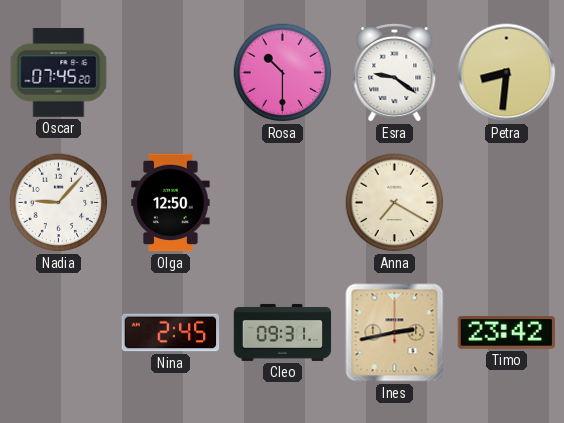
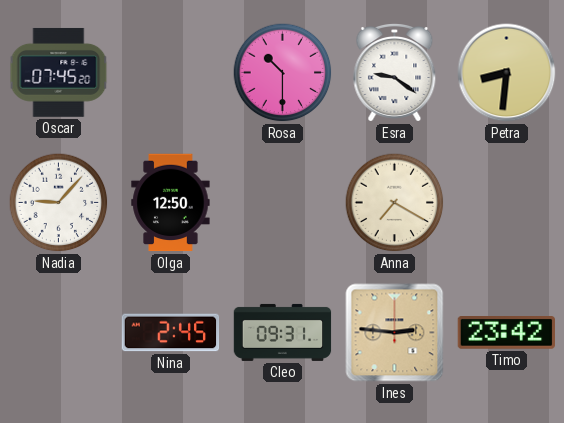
Ines: 2:43 -> 2:46 (395, 333)
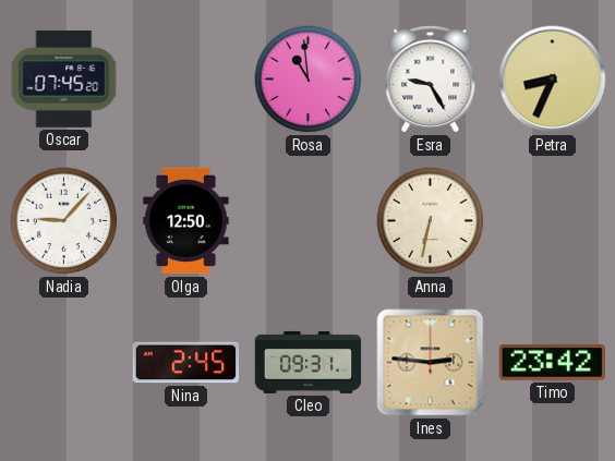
Rosa: 10:30 -> 10:59 (309, 80)
Esra: 9:21 -> 9:25 (431, 80)
Petra: 8:31 -> 8:34 (553, 80)
Anna: 7:20 -> 6:32 (431, 221)
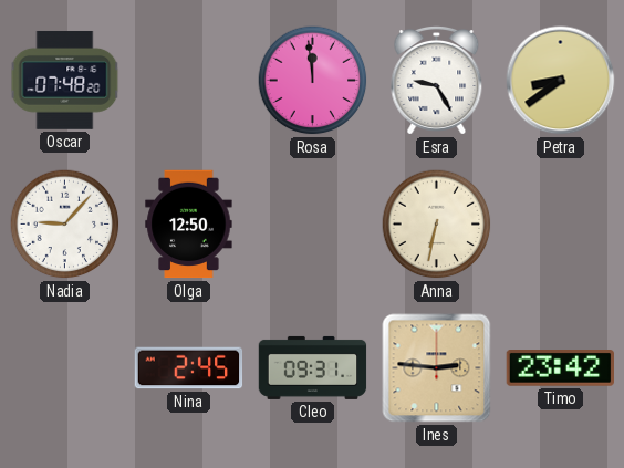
Oscar: 07:45 -> 07:48 (65, 80)
Rosa: 10:59 -> 11:59 (313, 81)
Petra: 8:34 -> 8:39 (561, 81)
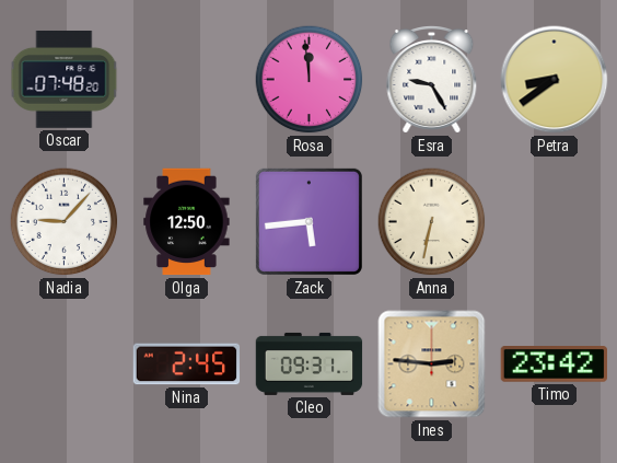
Zack: none -> 5:44 (308, 221)
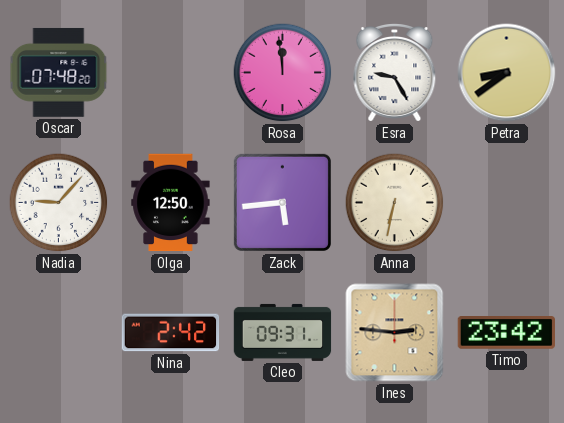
Nina: 2:45 -> 2:42 (171, 333)
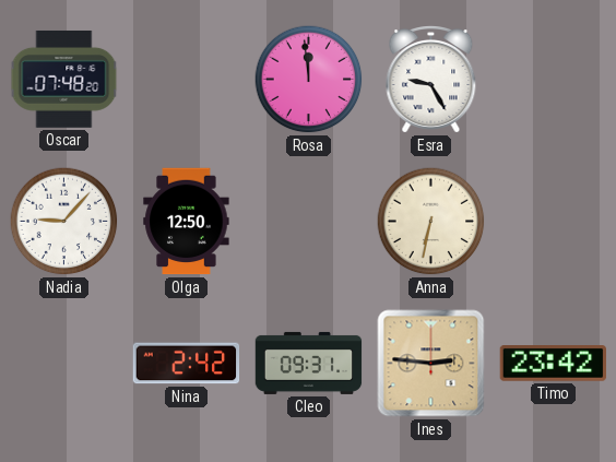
Petra: 8:39 -> none (507, 73)
Zack: 5:44 -> none (282, 202)
